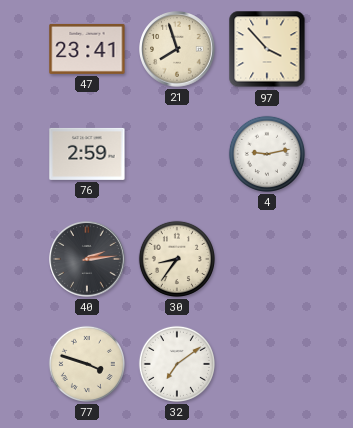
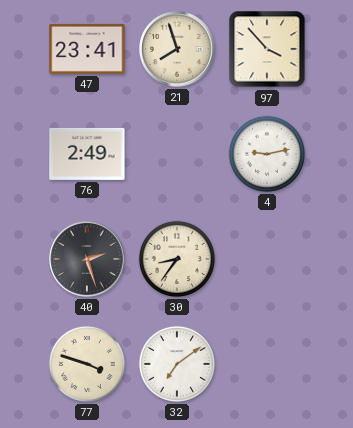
76: 2:59 -> 2:49 (87, 154)
40: 2:14 -> 2:27 (87, 259)
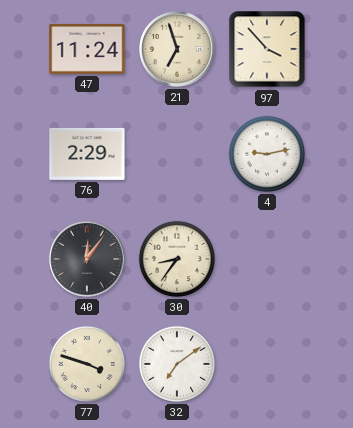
47: 23:41 -> 11:24 (87, 49)
21: 7:57 -> 6:57 (177, 49)
76: 2:49 -> 2:29 (87, 154)
40: 2:27 -> 12:06 (87, 259)
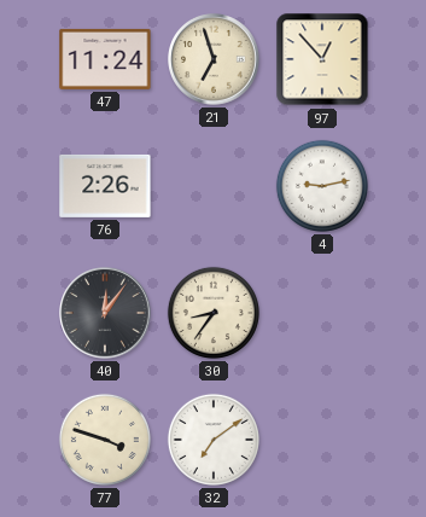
97: 3:53 -> 12:53 (322, 59)
76: 2:29 -> 2:26 (105, 186)
